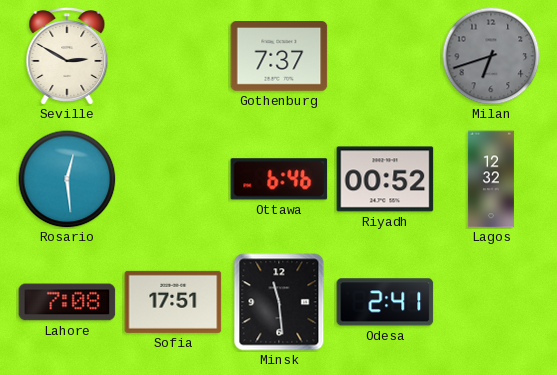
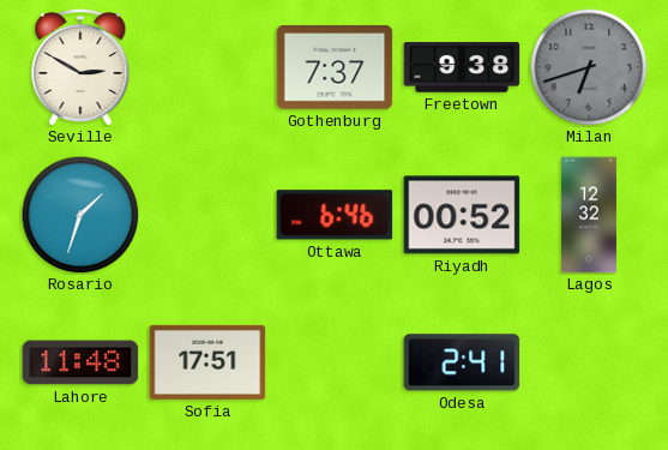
Freetown: none -> 9:38 (462, 67)
Rosario: 12:29 -> 1:33 (80, 215)
Lahore: 7:08 -> 11:48 (80, 362)
Minsk: 11:29 -> none (279, 302)
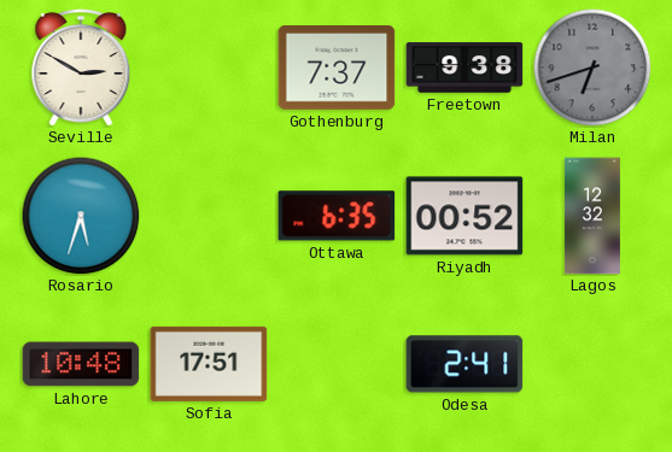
Rosario: 1:33 -> 5:33 (81, 216)
Ottawa: 6:46 -> 6:35 (337, 216)
Lahore: 11:48 -> 10:48 (81, 364)
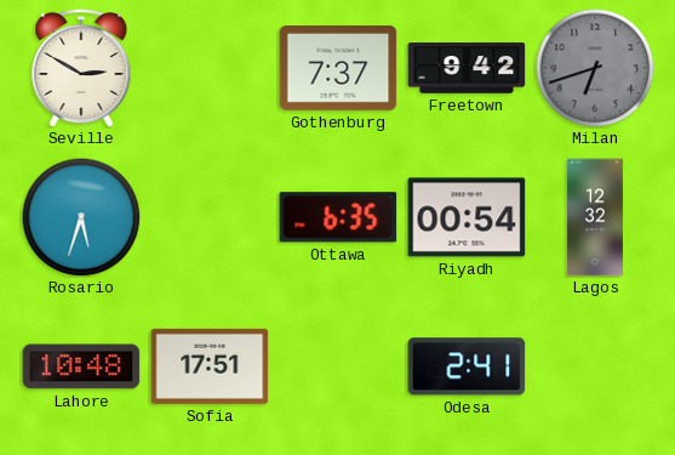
Freetown: 9:38 -> 9:42 (467, 68)
Riyadh: 00:52 -> 00:54 (467, 217)
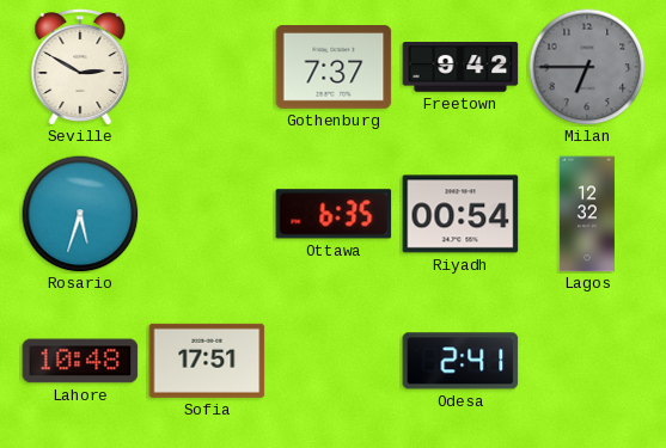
Milan: 6:42 -> 6:45 (587, 67)
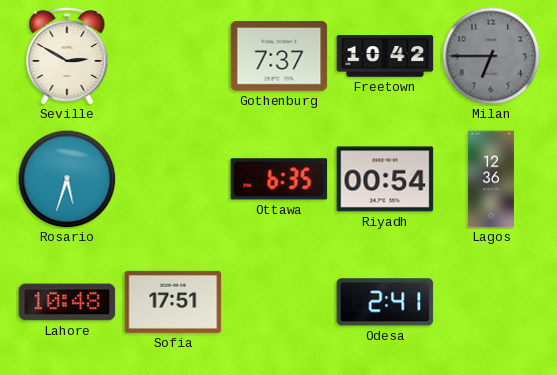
Freetown: 9:42 -> 10:42 (385, 56)
Lagos: 12:32 -> 12:36 (491, 179)
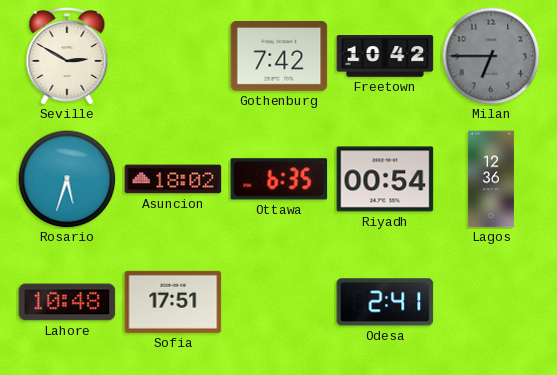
Gothenburg: 7:37 -> 7:42 (279, 57)
Asuncion: none -> 18:02 (173, 179)
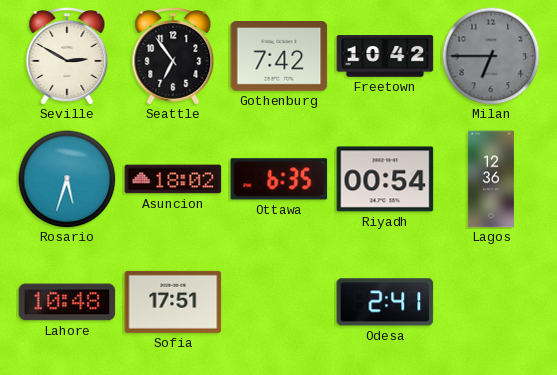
Seattle: none -> 6:54 (173, 57)
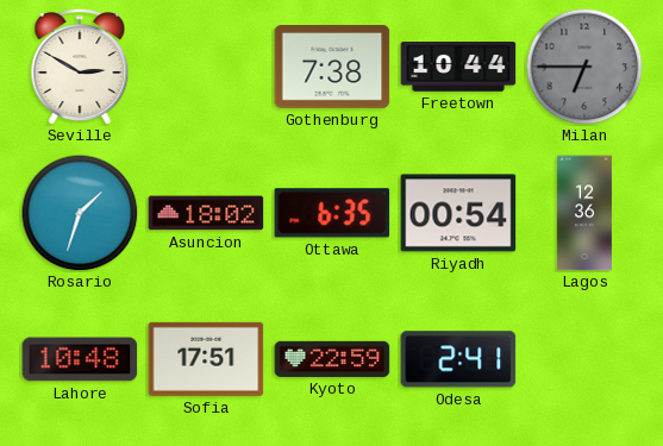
Seattle: 6:54 -> none (173, 57)
Gothenburg: 7:42 -> 7:38 (332, 68)
Freetown: 10:42 -> 10:44 (458, 67)
Rosario: 5:33 -> 1:33 (80, 213)
Kyoto: none -> 22:59 (332, 359)
